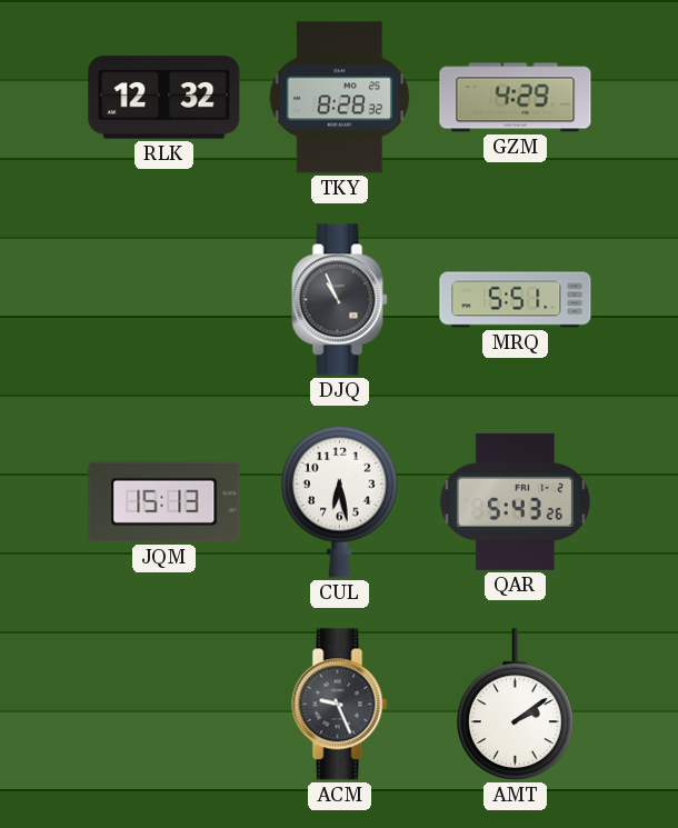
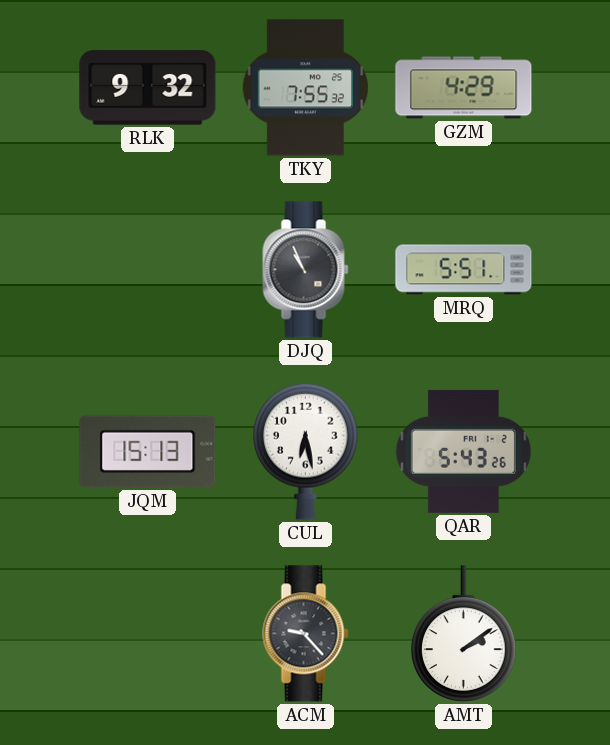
RLK: 12:32 -> 9:32 (148, 88)
TKY: 8:28 -> 7:55 (305, 88)
ACM: 9:26 -> 9:23 (306, 634)
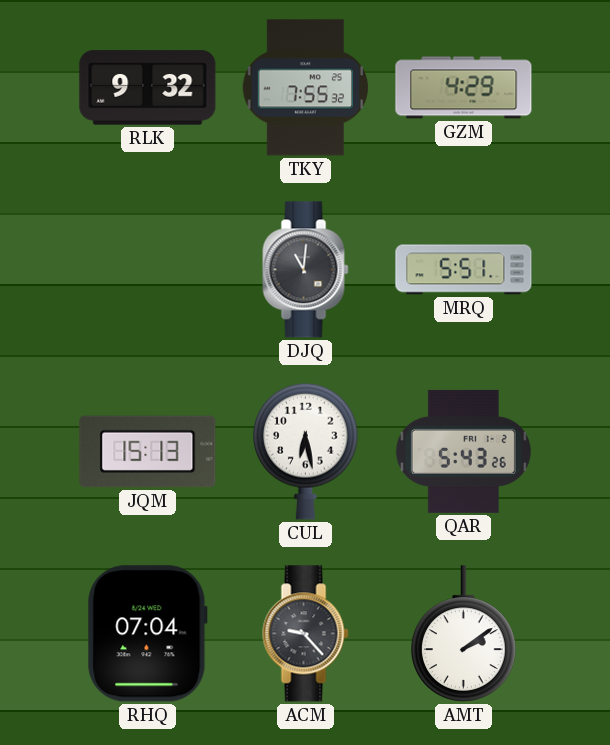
DJQ: 10:56 -> 11:01 (306, 270)
RHQ: none -> 07:04 (147, 634)
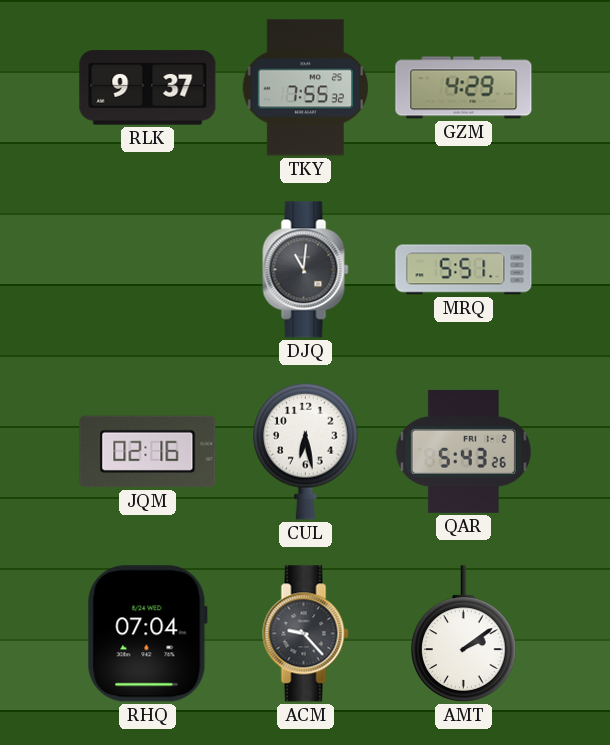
RLK: 9:32 -> 9:37 (148, 88)
JQM: 15:13 -> 02:16 (148, 452)
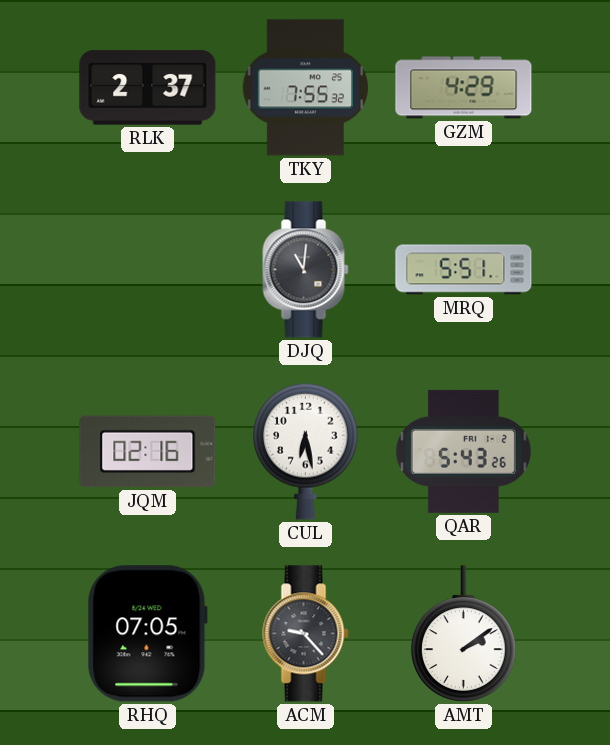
RLK: 9:37 -> 2:37 (148, 88)
RHQ: 07:04 -> 07:05 (147, 634)
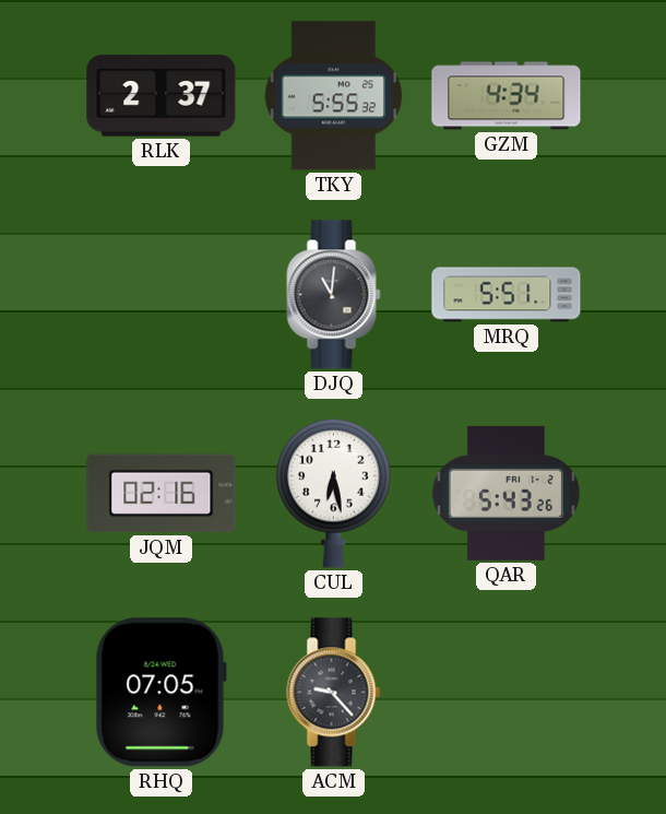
TKY: 7:55 -> 5:55 (333, 96)
GZM: 4:29 -> 4:34 (507, 96)
AMT: 2:09 -> none (464, 634)
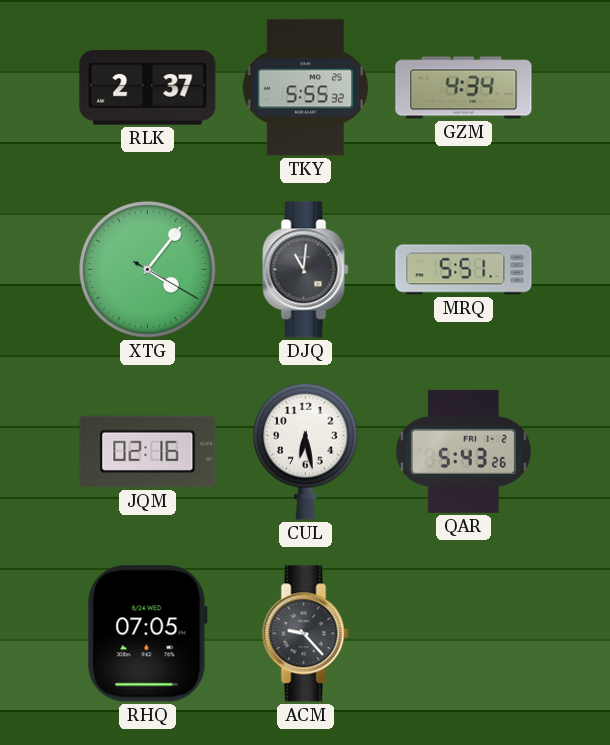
XTG: none -> 4:06 (148, 270)
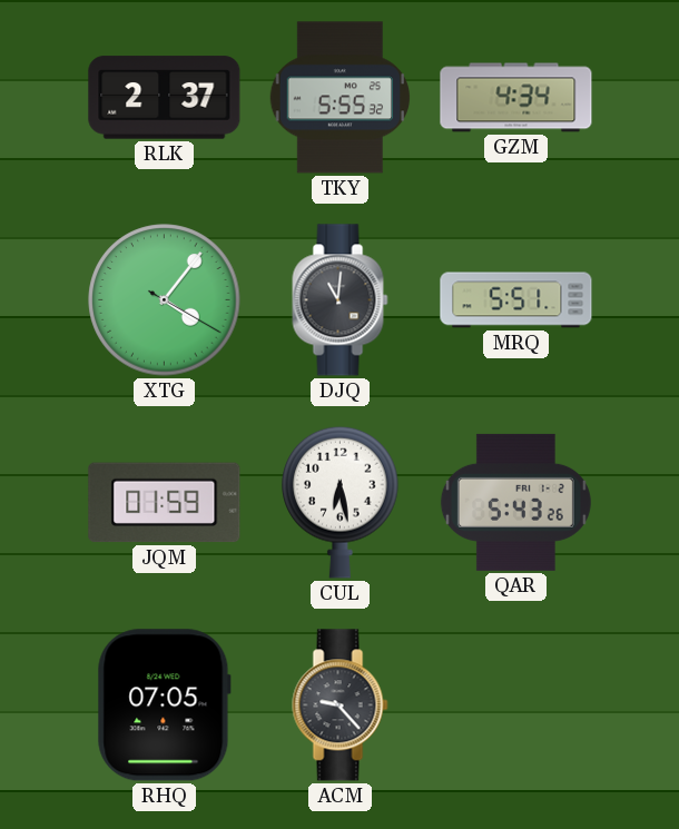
JQM: 02:16 -> 01:59 (165, 503)
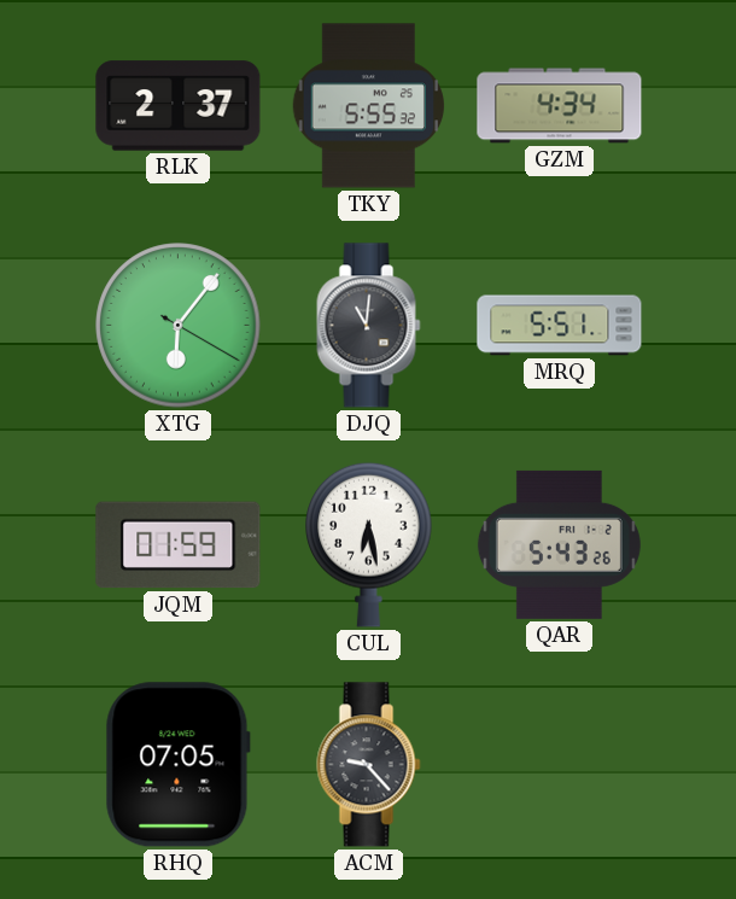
XTG: 4:06 -> 6:06 (179, 326)
